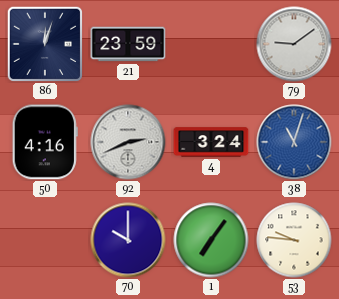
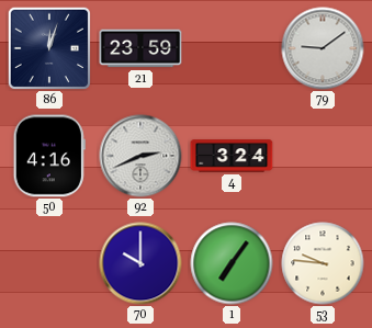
38: 11:03 -> none (294, 142)
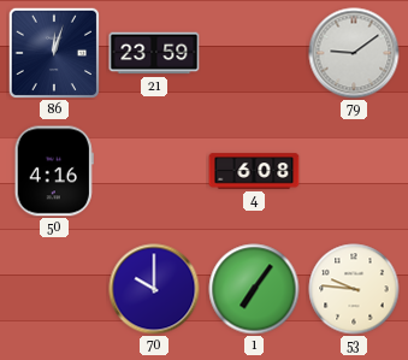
92: 2:41 -> none (140, 156)
4: 3:24 -> 6:08 (254, 171)
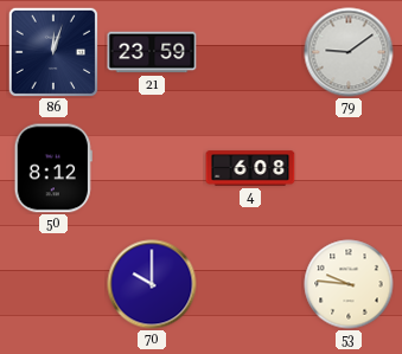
50: 4:16 -> 8:12 (53, 168)
1: 7:06 -> none (254, 289)
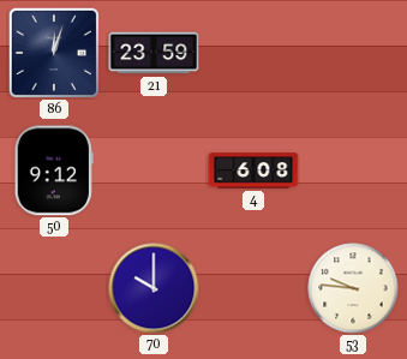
79: 9:09 -> none (349, 52)
50: 8:12 -> 9:12 (54, 170)
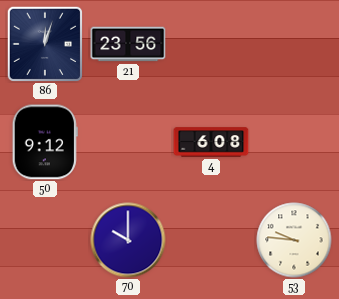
21: 23:59 -> 23:56 (128, 44)
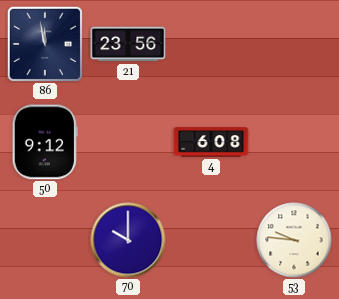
86: 12:03 -> 11:58 (44, 43)
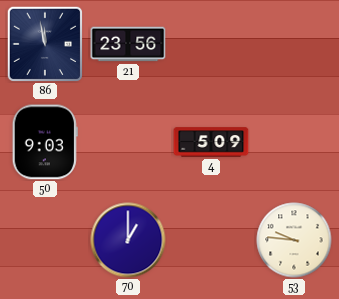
50: 9:12 -> 9:03 (45, 142)
4: 6:08 -> 5:09 (211, 142)
70: 10:00 -> 1:00 (128, 240)
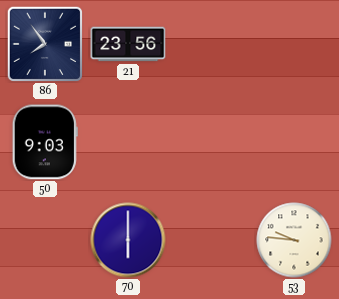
86: 11:58 -> 7:54 (44, 43)
4: 5:09 -> none (211, 142)
70: 1:00 -> 6:00 (128, 240)
